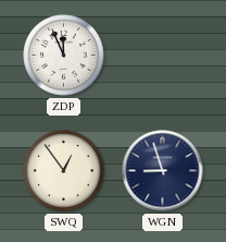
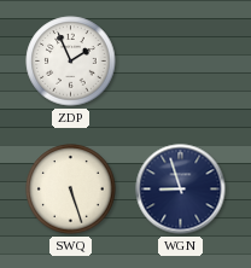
ZDP: 11:56 -> 1:56 (71, 62)
SWQ: 12:54 -> 5:27 (71, 190)
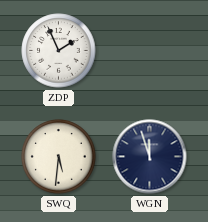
SWQ: 5:27 -> 5:31 (59, 157)
WGN: 8:57 -> 11:57 (150, 157)
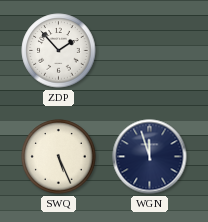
ZDP: 1:56 -> 1:53 (59, 51)
SWQ: 5:31 -> 5:26 (59, 157)
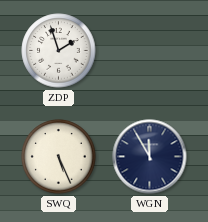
ZDP: 1:53 -> 1:57 (59, 51)
WGN: 11:57 -> 11:55 (150, 157)
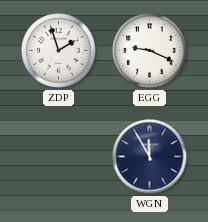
EGG: none -> 9:19 (150, 51)
SWQ: 5:26 -> none (59, 157)
